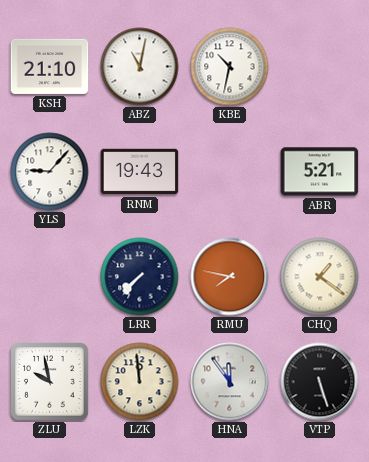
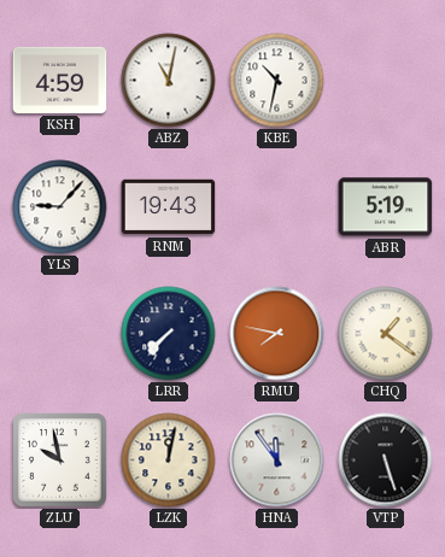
KSH: 21:10 -> 4:59 (60, 80)
ABR: 5:21 -> 5:19 (386, 207)
LZK: 11:59 -> 12:02 (169, 461)
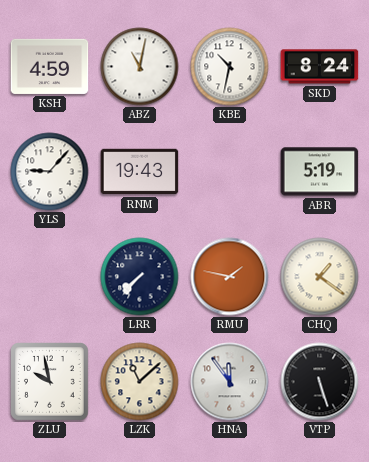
SKD: none -> 8:24 (320, 67)
RMU: 7:47 -> 1:47 (230, 277)
LZK: 12:02 -> 11:08 (140, 382)
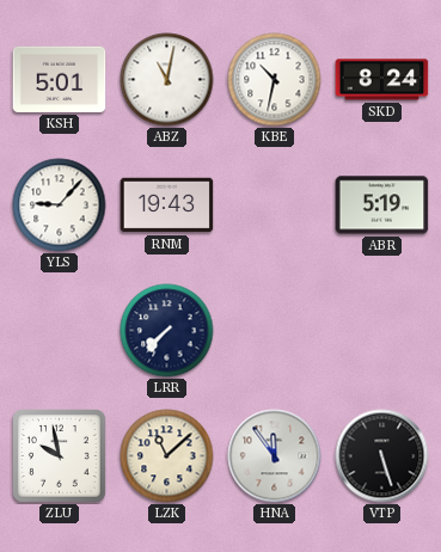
KSH: 4:59 -> 5:01 (60, 79)
RMU: 1:47 -> none (230, 277)
CHQ: 1:21 -> none (320, 277)
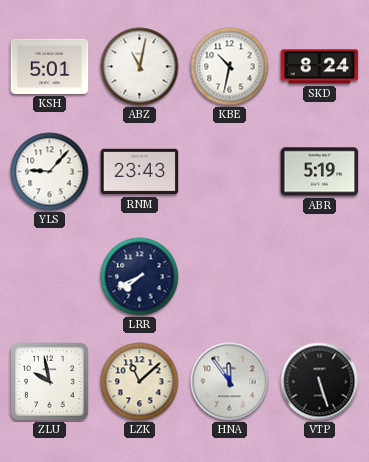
RNM: 19:43 -> 23:43 (140, 172)
LRR: 7:37 -> 7:41 (140, 277)
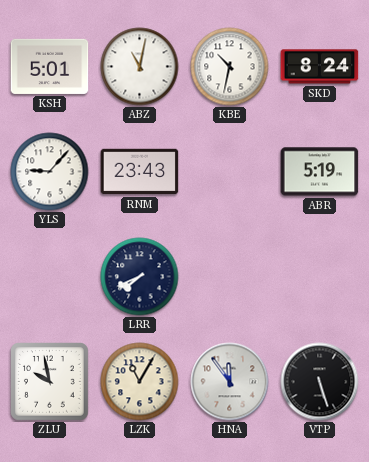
LZK: 11:08 -> 11:05 (140, 382)
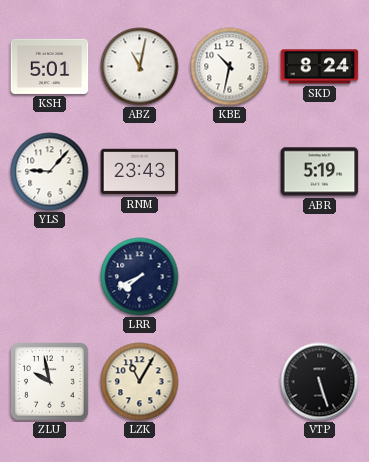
HNA: 11:54 -> none (230, 382)
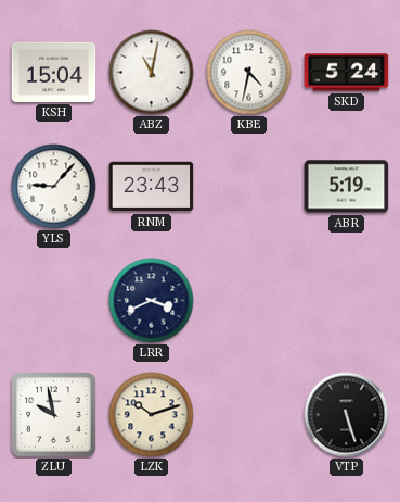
KSH: 5:01 -> 15:04 (54, 72)
KBE: 10:32 -> 4:32 (249, 73)
SKD: 8:24 -> 5:24 (347, 73)
LRR: 7:41 -> 3:41 (152, 301)
LZK: 11:05 -> 10:12 (152, 415)
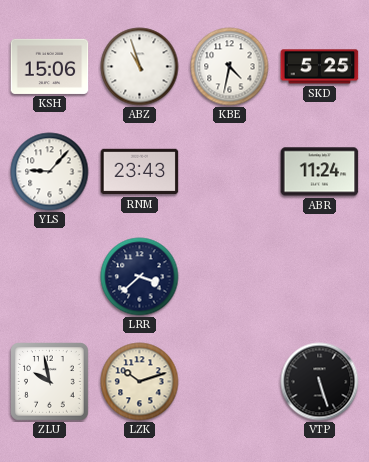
KSH: 15:04 -> 15:06 (50, 66)
ABZ: 11:02 -> 10:57 (140, 67)
SKD: 5:24 -> 5:25 (320, 67)
ABR: 5:19 -> 11:24 (320, 172)
LRR: 3:41 -> 3:38 (140, 277)
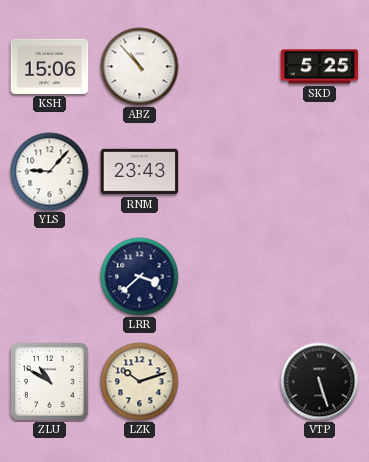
ABZ: 10:57 -> 10:53 (140, 67)
KBE: 4:32 -> none (230, 67)
ABR: 11:24 -> none (320, 172)
ZLU: 9:58 -> 10:50 (50, 382)
